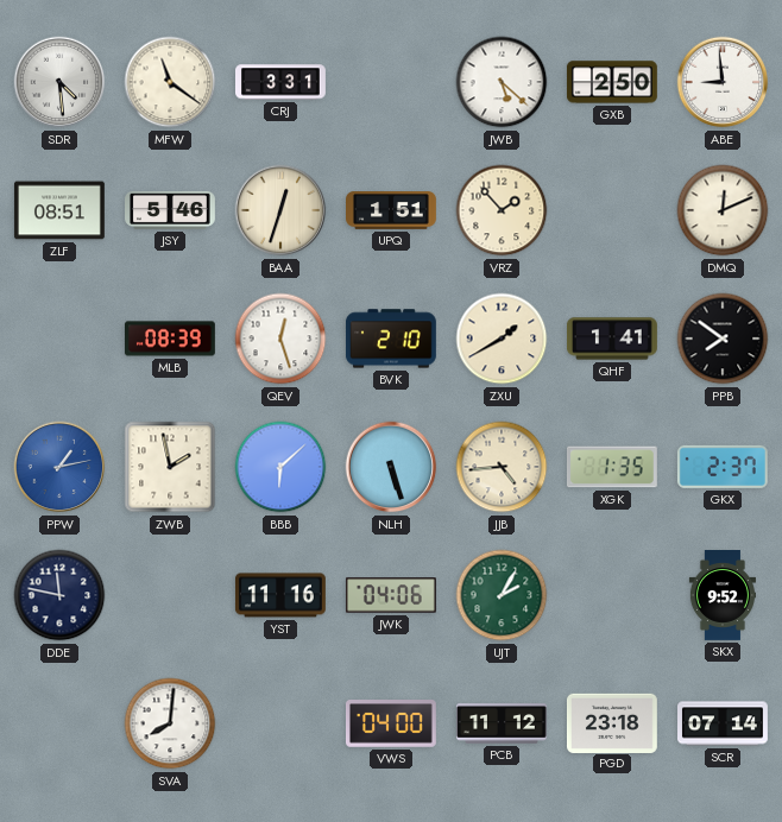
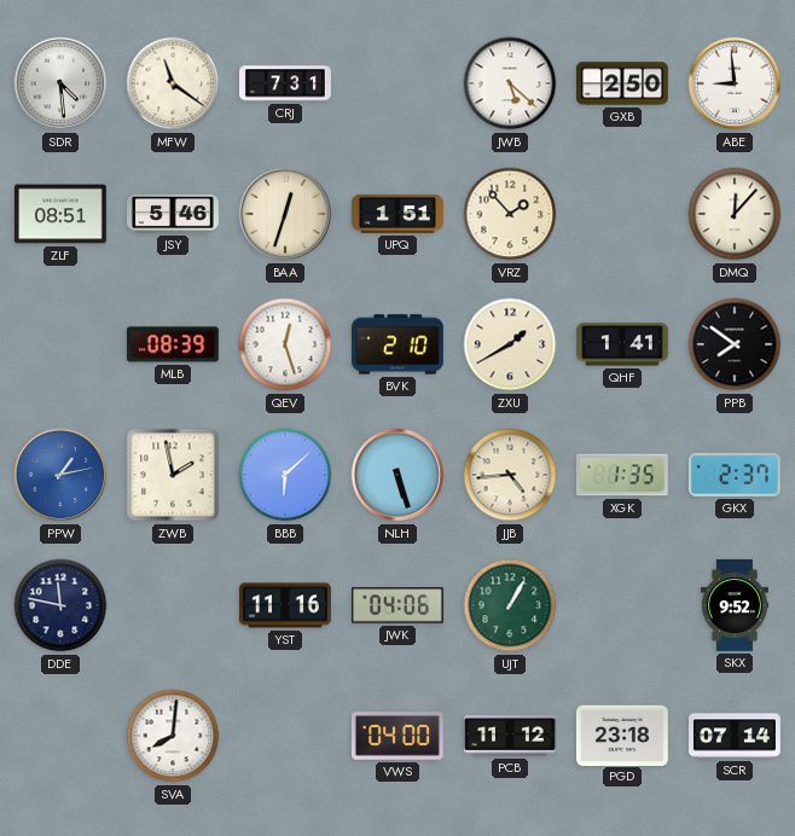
CRJ: 3:31 -> 7:31 (286, 83)
DMQ: 12:11 -> 12:07 (735, 214)
UJT: 2:05 -> 1:05 (510, 605)
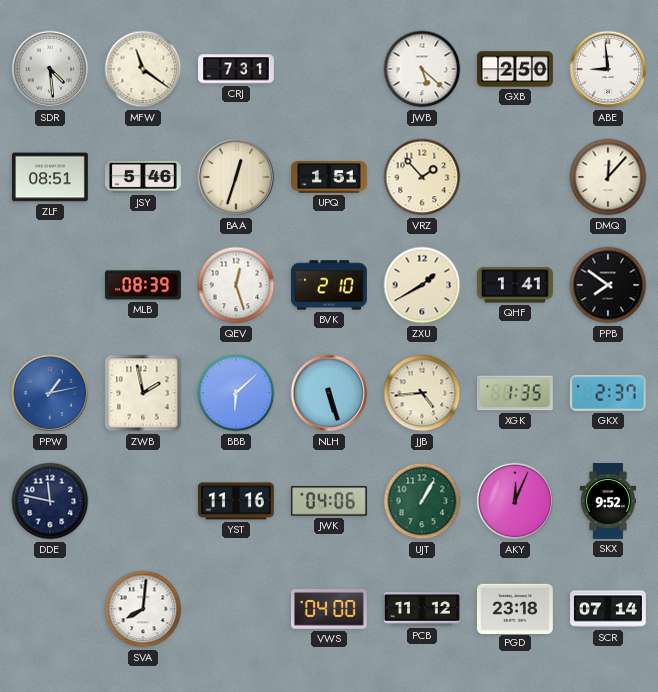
AKY: none -> 12:04 (515, 501)
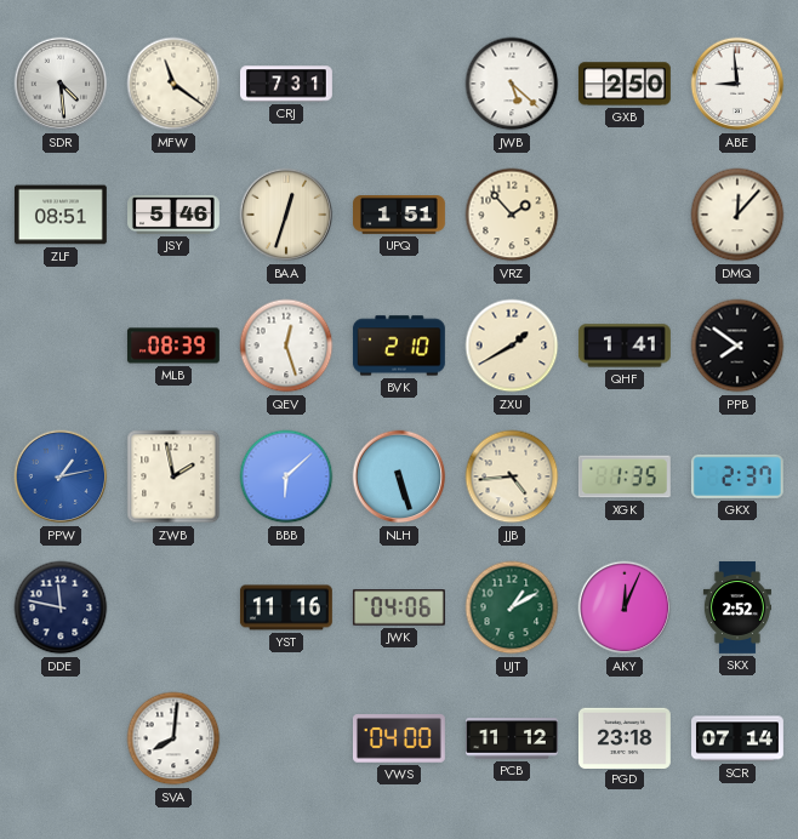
UJT: 1:05 -> 1:10 (512, 607)
SKX: 9:52 -> 2:52 (736, 609)
